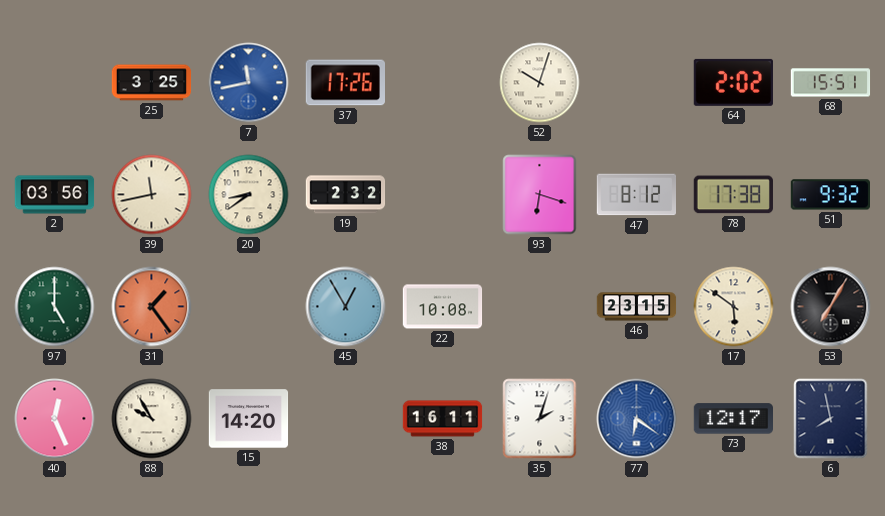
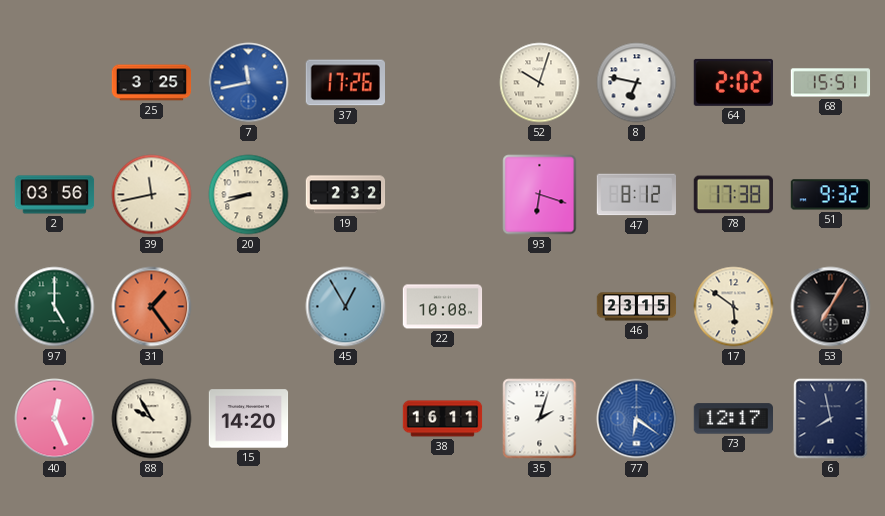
8: none -> 6:47 (637, 83)
20: 8:39 -> 8:42 (249, 195)
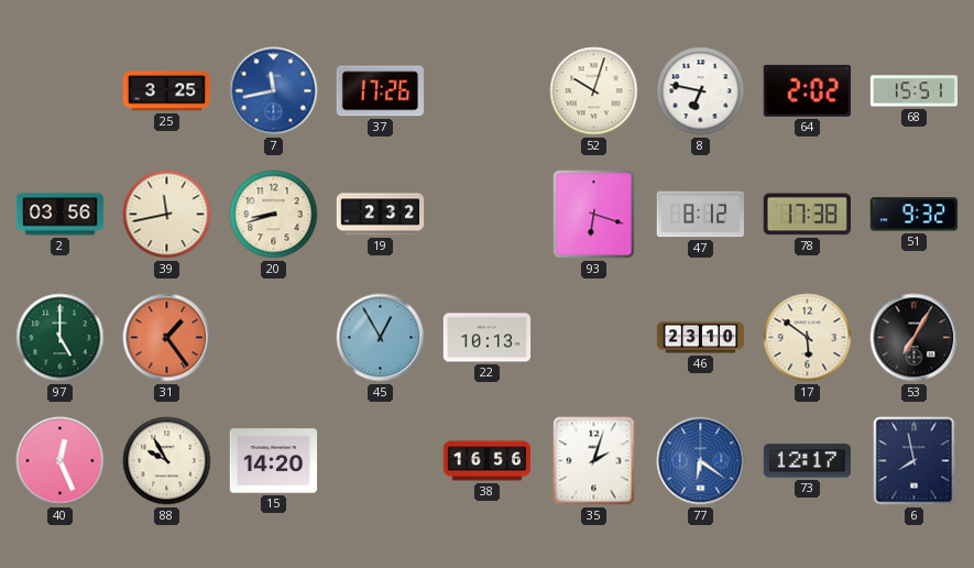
22: 10:08 -> 10:13 (488, 338)
46: 23:15 -> 23:10 (701, 338)
38: 16:11 -> 16:56 (488, 461)
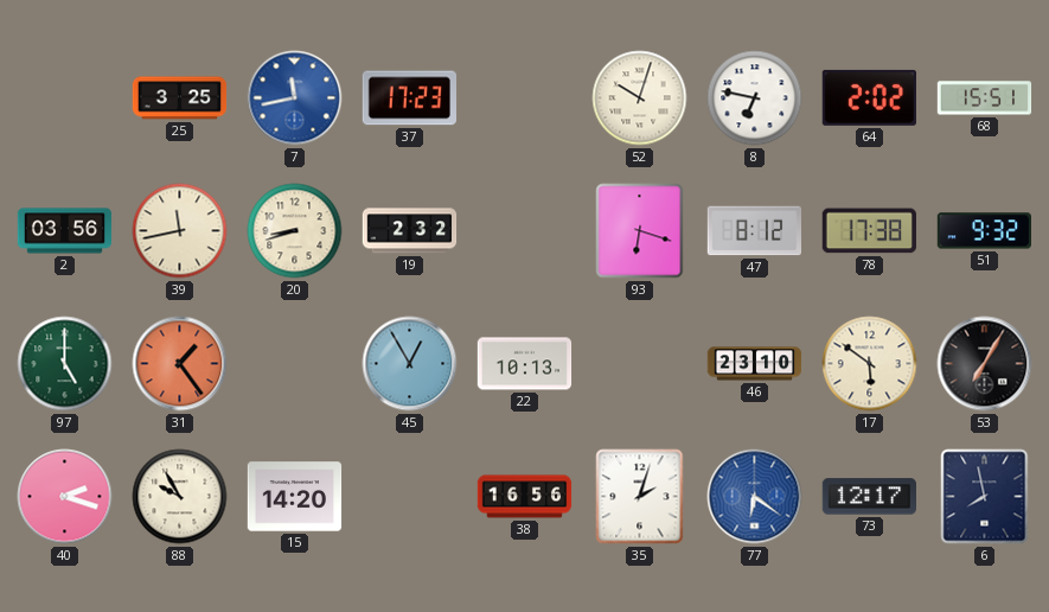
37: 17:26 -> 17:23 (409, 98)
40: 12:26 -> 2:18 (65, 497)
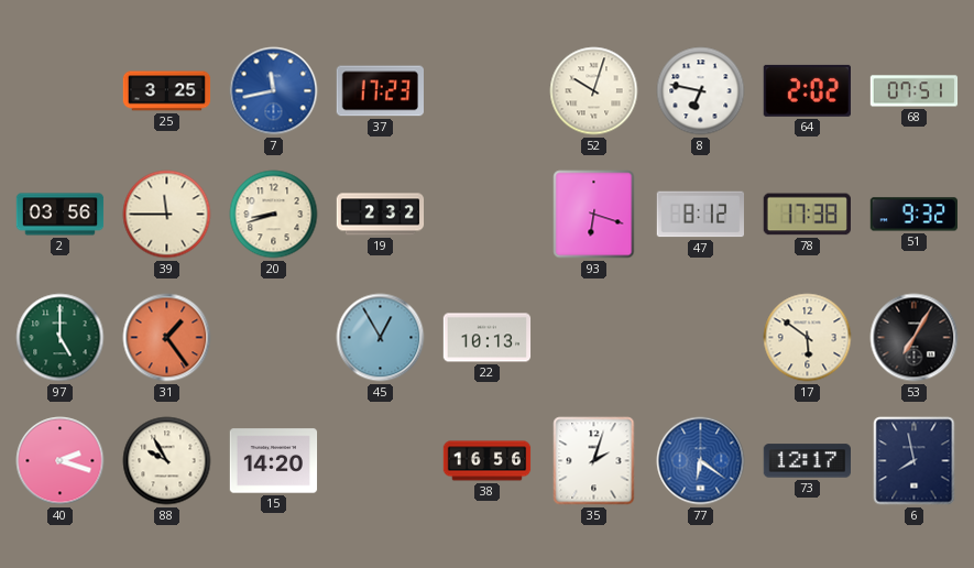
68: 15:51 -> 07:51 (915, 91)
39: 11:43 -> 11:45 (167, 215)
46: 23:10 -> none (755, 364)
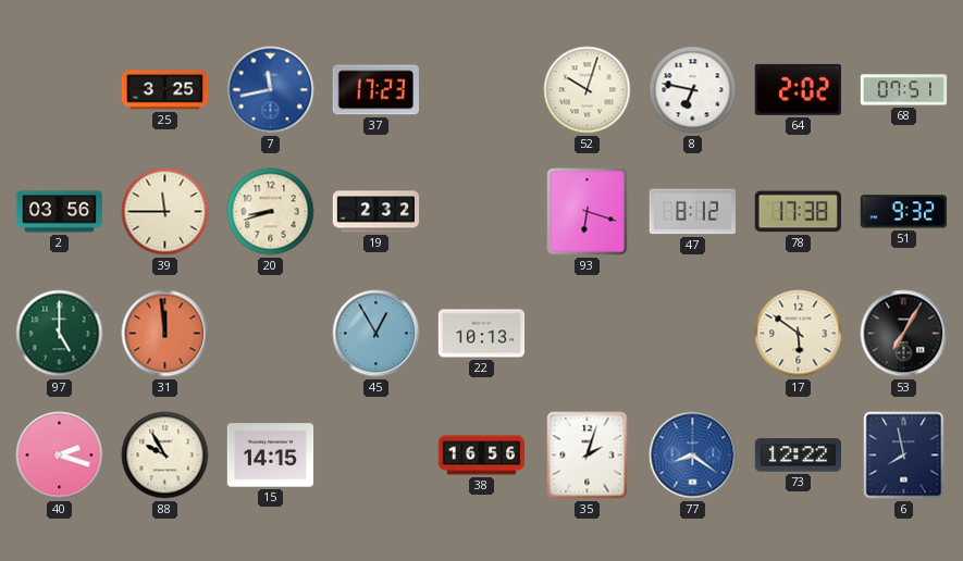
31: 1:24 -> 11:59 (165, 334)
15: 14:20 -> 14:15 (271, 456)
77: 6:21 -> 8:21 (693, 456)
73: 12:17 -> 12:22 (798, 456)
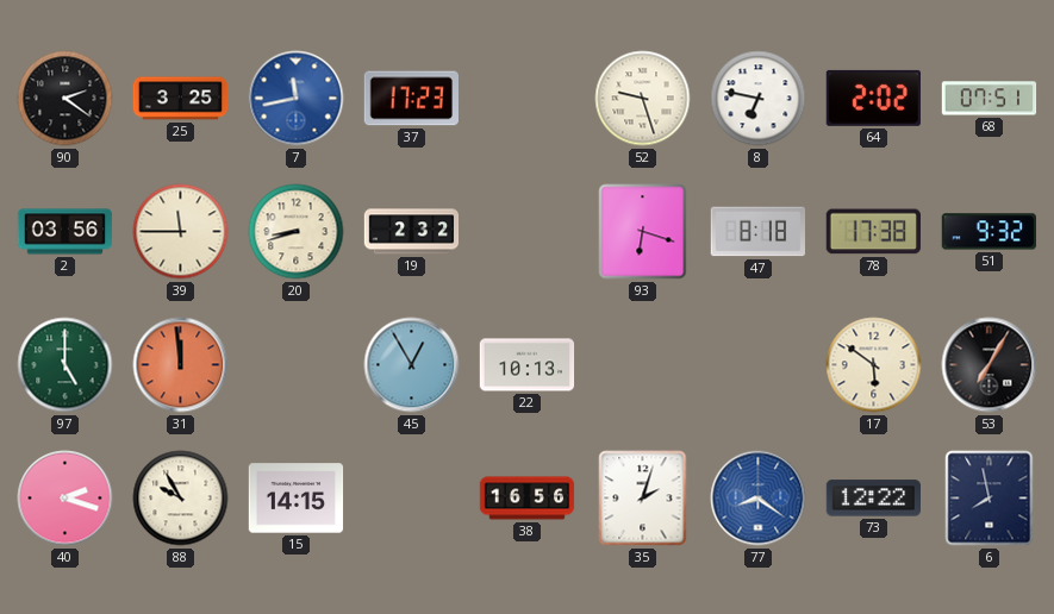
90: none -> 2:21 (66, 99)
52: 10:03 -> 9:27 (643, 99)
47: 8:12 -> 8:18 (757, 232)
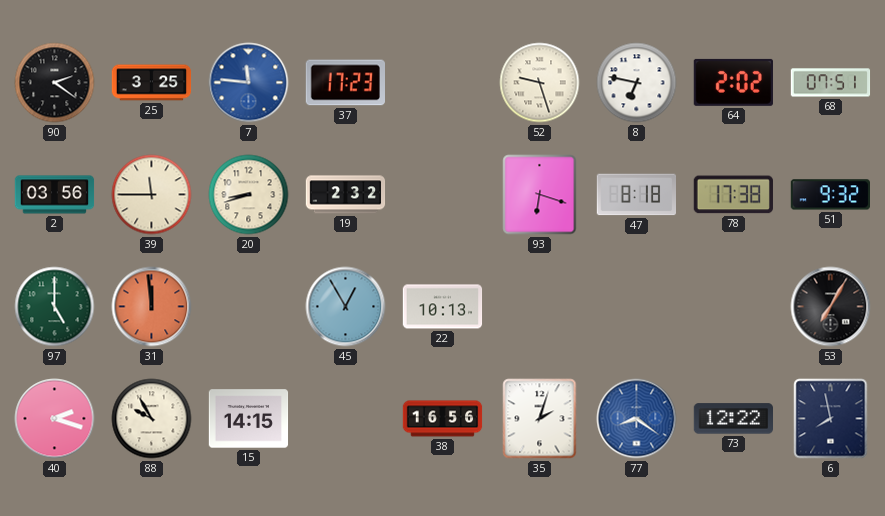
7: 11:43 -> 11:46 (249, 83)
17: 5:51 -> none (874, 365)
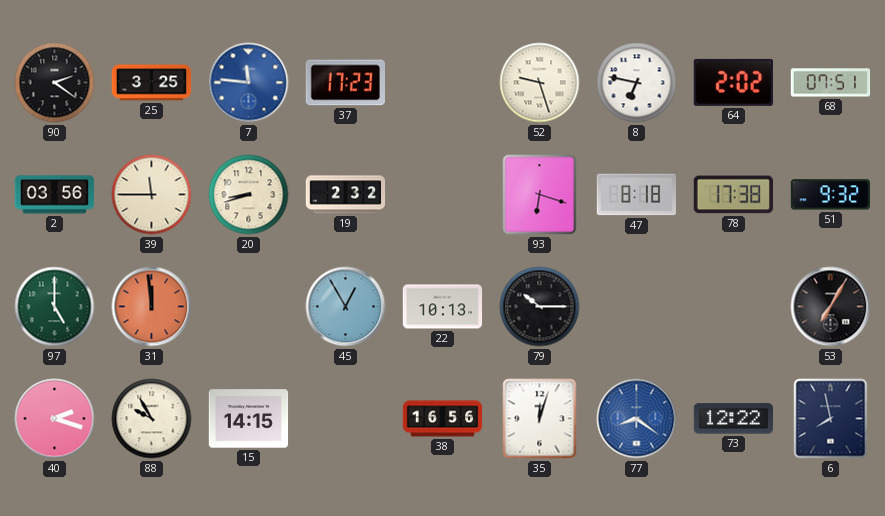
79: none -> 10:15 (540, 307)
35: 2:03 -> 12:03 (540, 419)
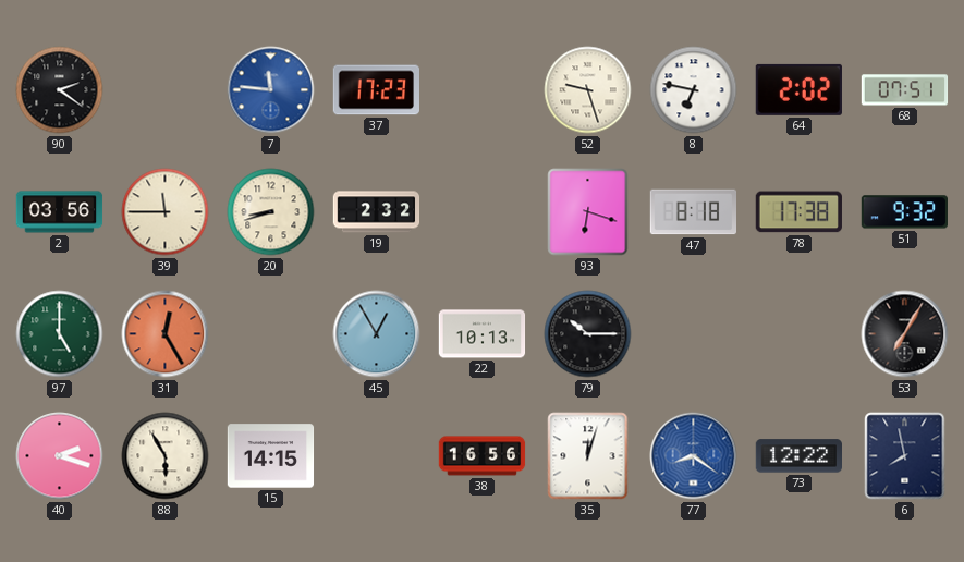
25: 3:25 -> none (152, 83)
31: 11:59 -> 12:25 (166, 334)
88: 9:55 -> 5:55 (166, 456)
